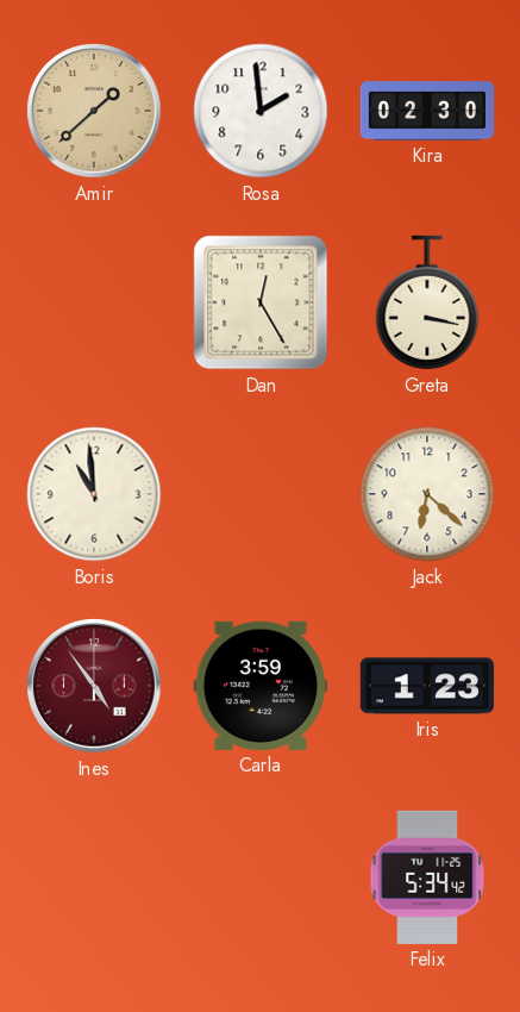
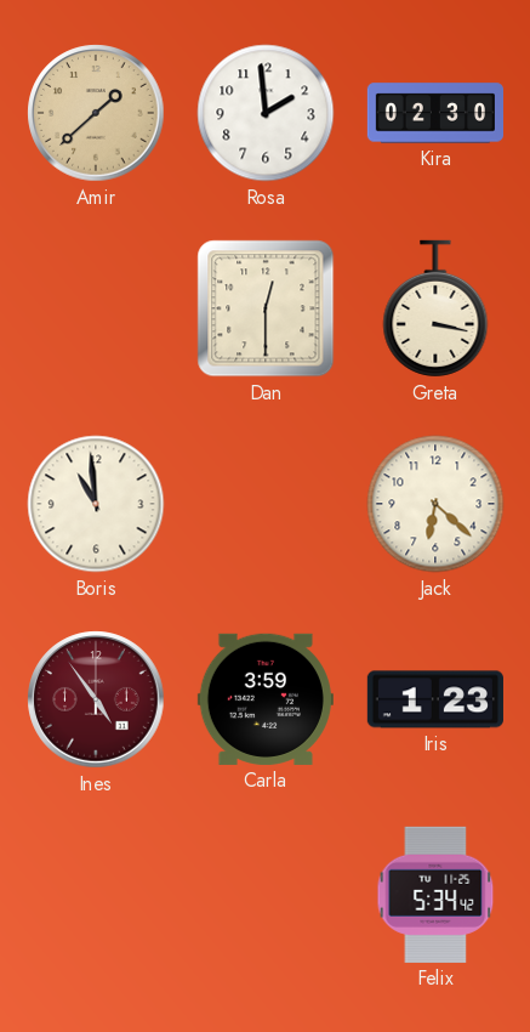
Dan: 12:25 -> 12:30 (266, 308)
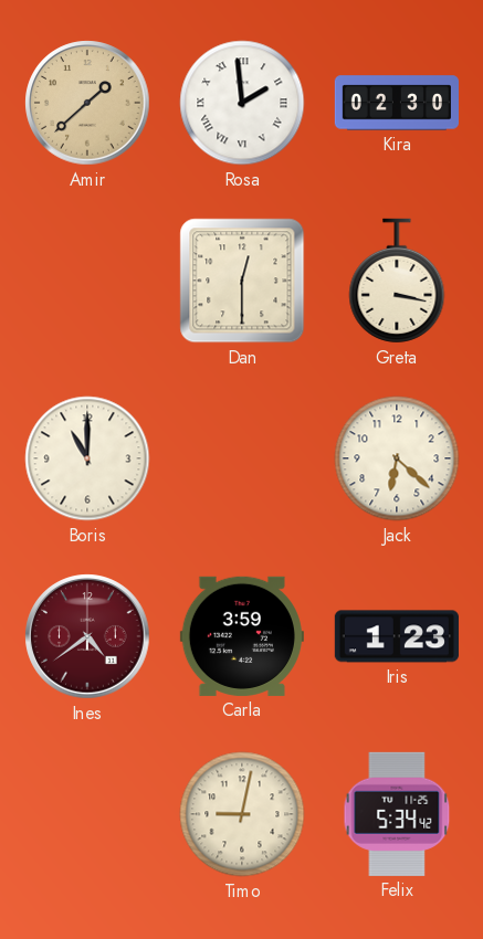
Rosa numerals: Arabic -> Roman (242, 103)
Boris: 10:59 -> 11:00 (87, 458)
Ines: 4:54 -> 4:39 (87, 636)
Timo: none -> 9:02 (242, 814)
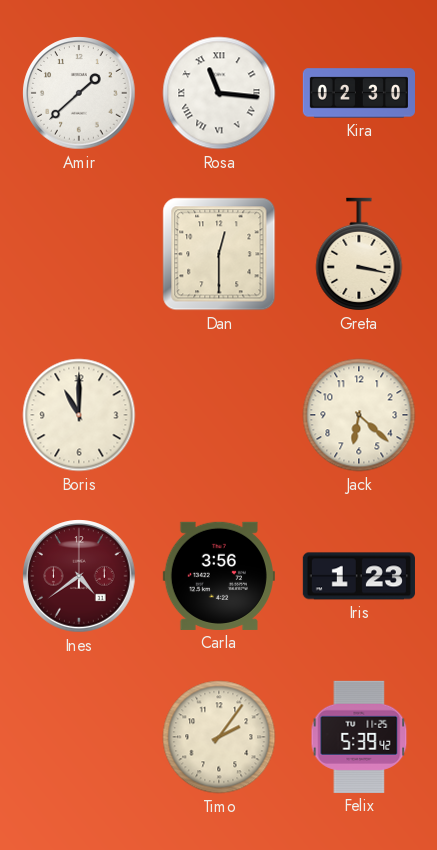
Amir dial: champagne -> white (79, 93)
Rosa: 1:59 -> 11:16 (219, 93)
Carla: 3:59 -> 3:56 (219, 576)
Timo: 9:02 -> 2:06 (219, 737)
Felix: 5:34 -> 5:39 (359, 737)
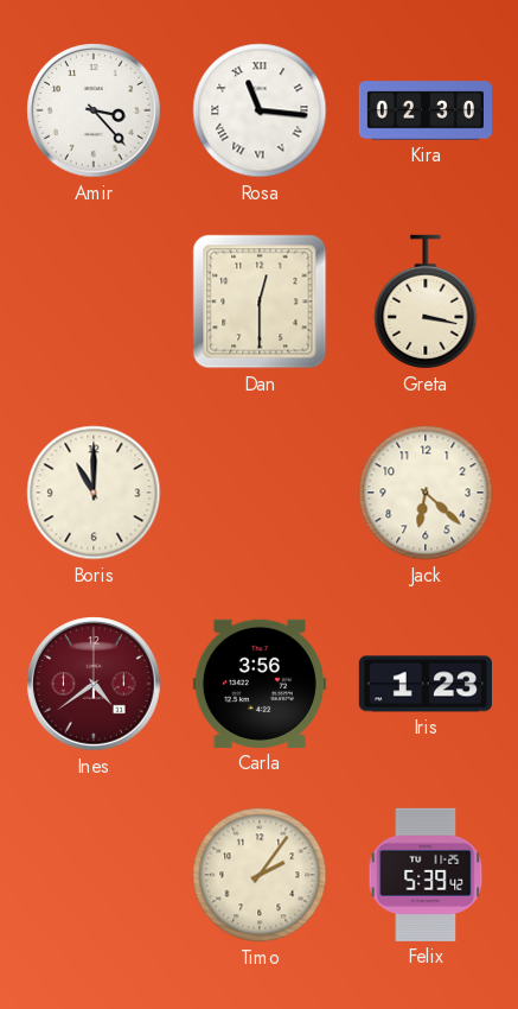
Amir: 1:38 -> 3:23 (94, 110)
